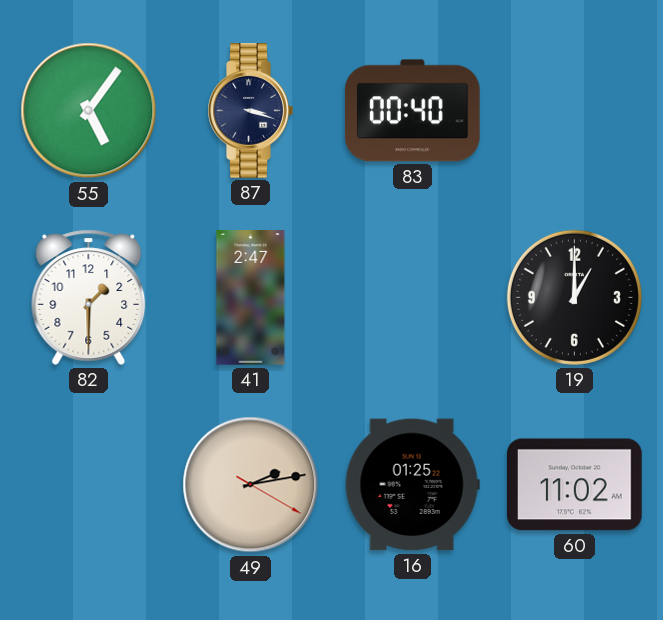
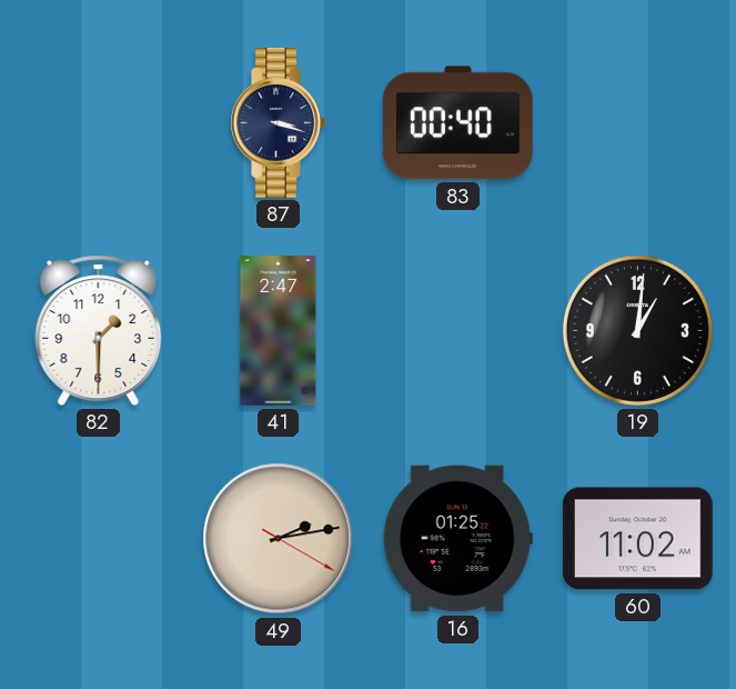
55: 5:06 -> none (89, 111)
19: 1:00 -> 1:01 (637, 330)
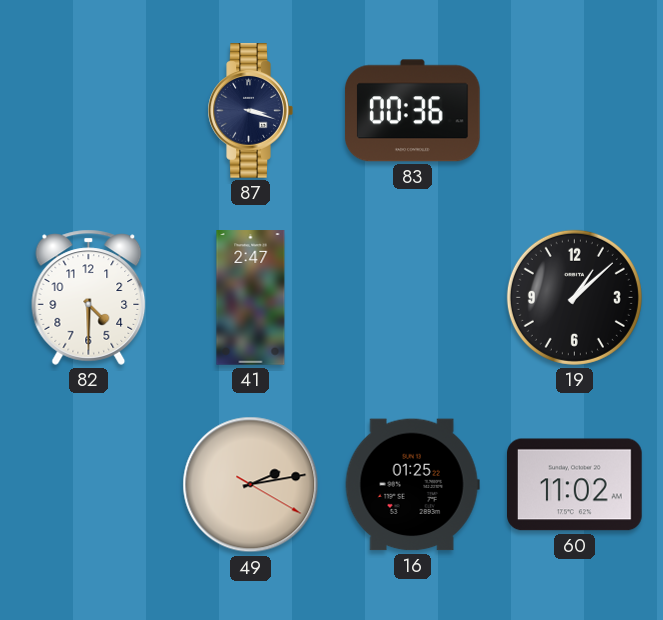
83: 00:40 -> 00:36 (412, 111)
82: 1:30 -> 4:30 (89, 297)
19: 1:01 -> 1:08 (574, 297)
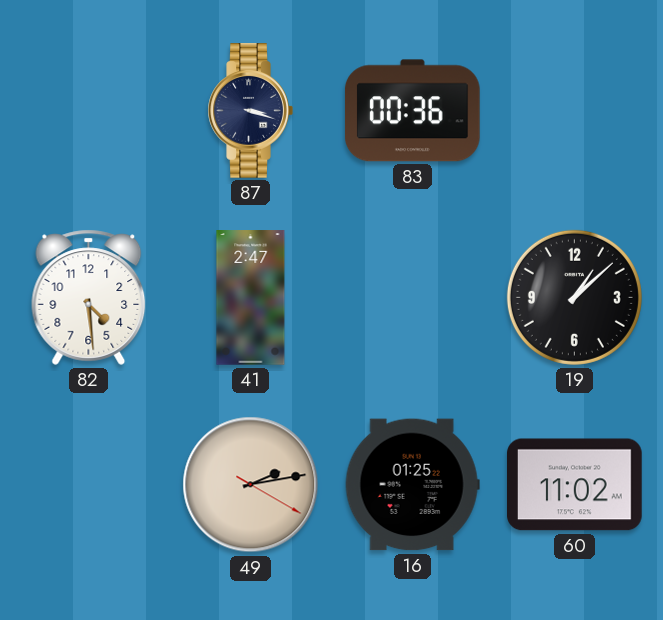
82: 4:30 -> 4:29 (89, 297)
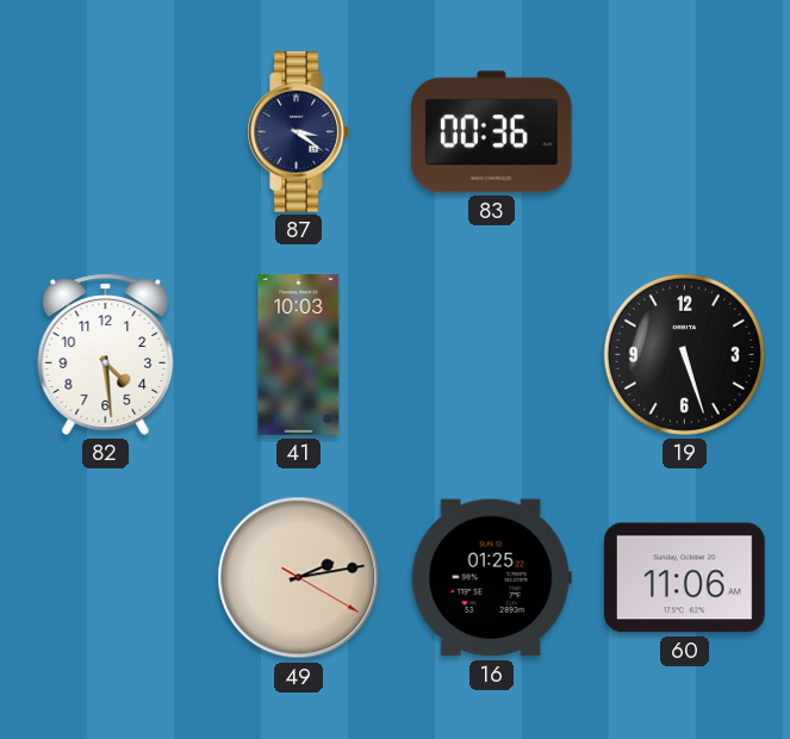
87: 3:18 -> 3:21 (298, 132)
41: 2:47 -> 10:03 (299, 355)
19: 1:08 -> 5:27 (684, 354)
60: 11:02 -> 11:06 (685, 578)
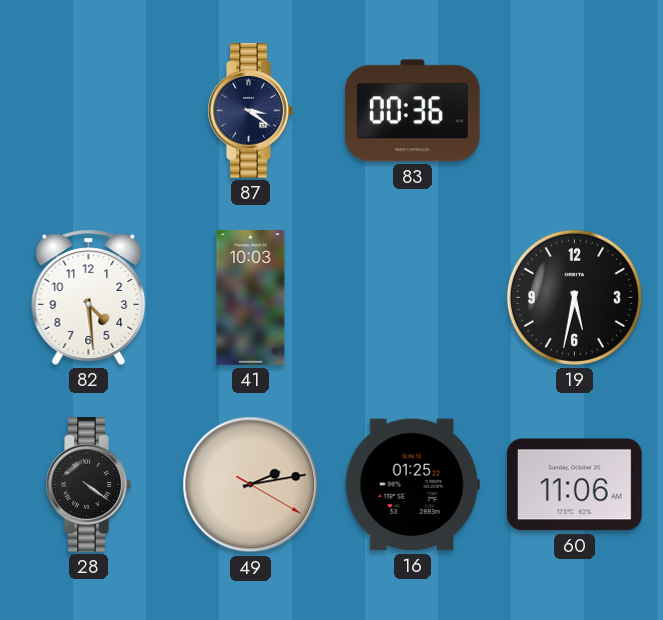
19: 5:27 -> 5:32 (574, 297)
28: none -> 4:21 (88, 485)
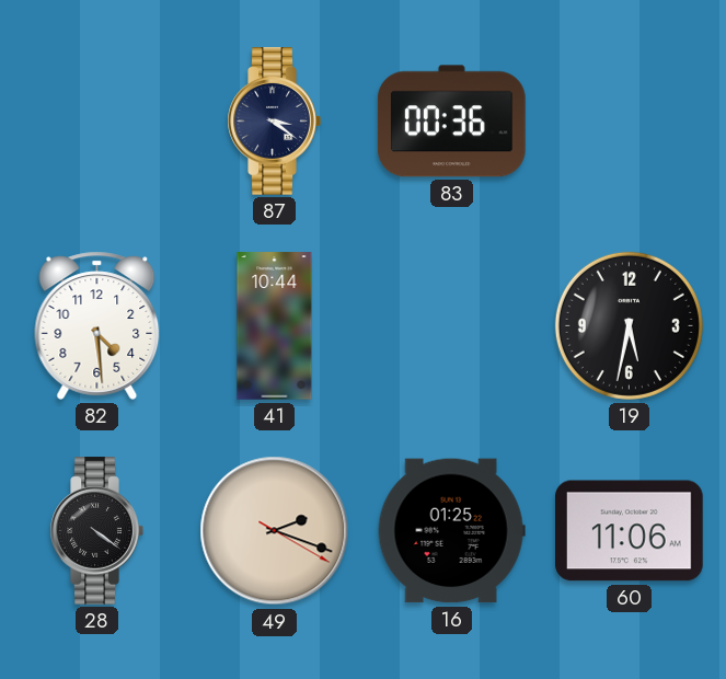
41: 10:03 -> 10:44 (275, 326)
49: 2:13 -> 2:18 (275, 531)
